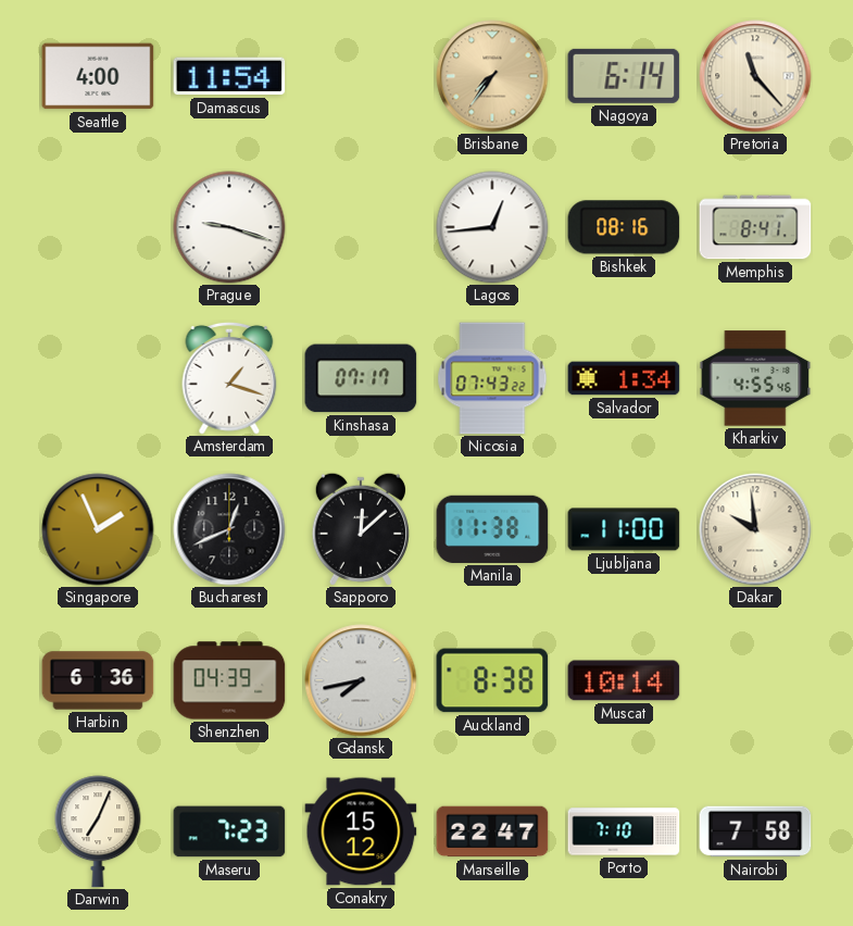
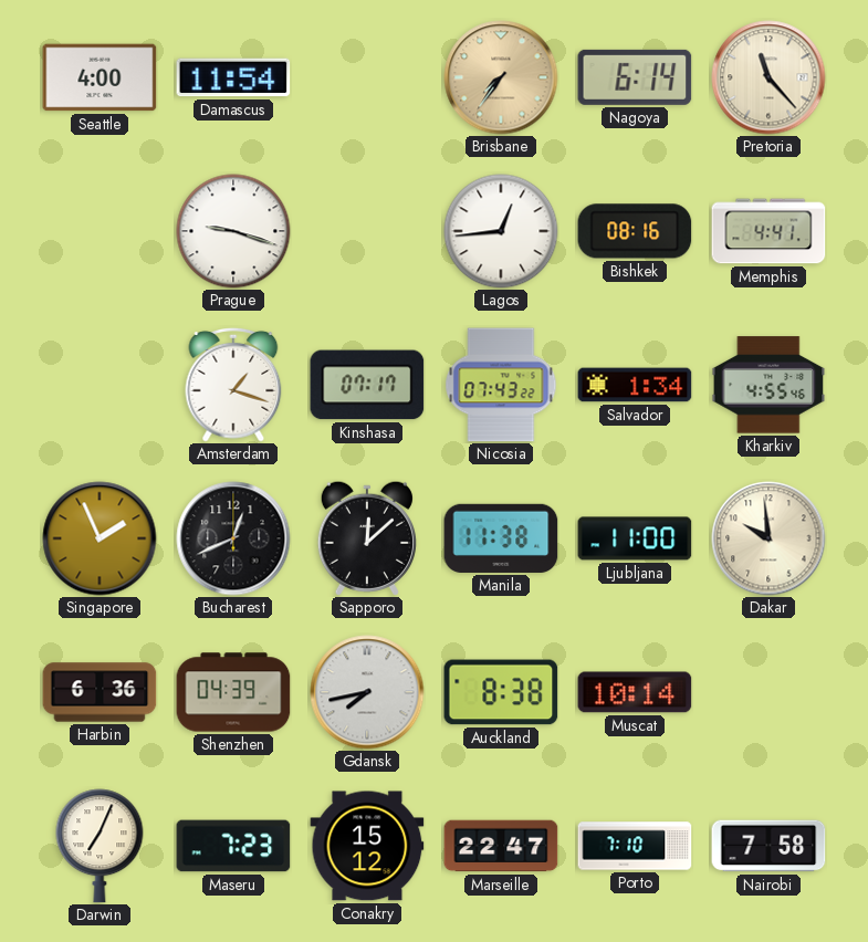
Memphis: 8:41 -> 4:41 (768, 231)
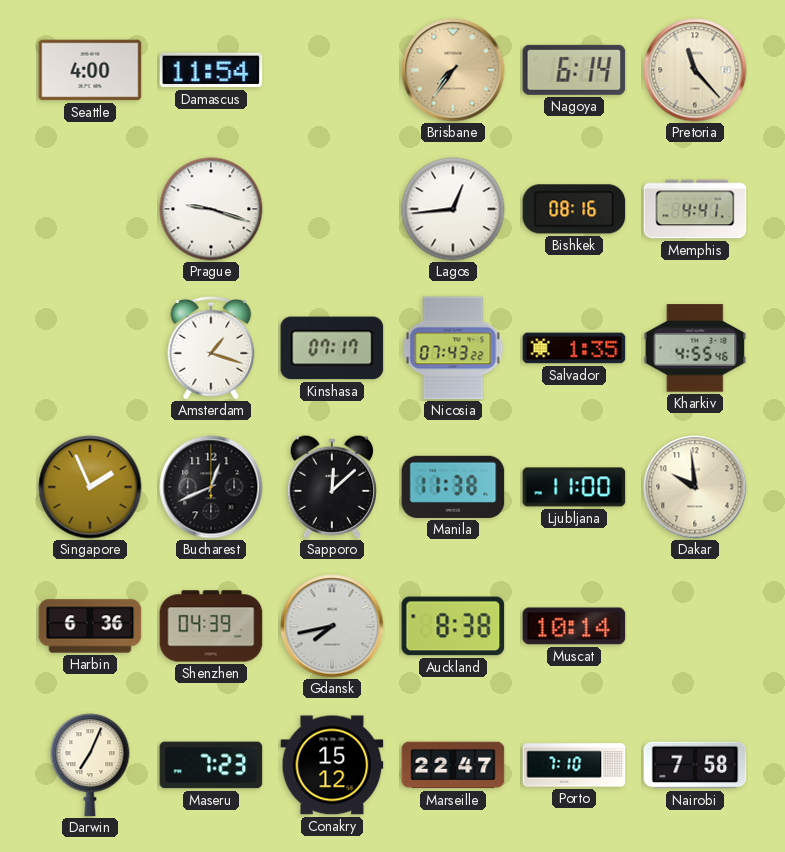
Salvador: 1:34 -> 1:35 (574, 348)
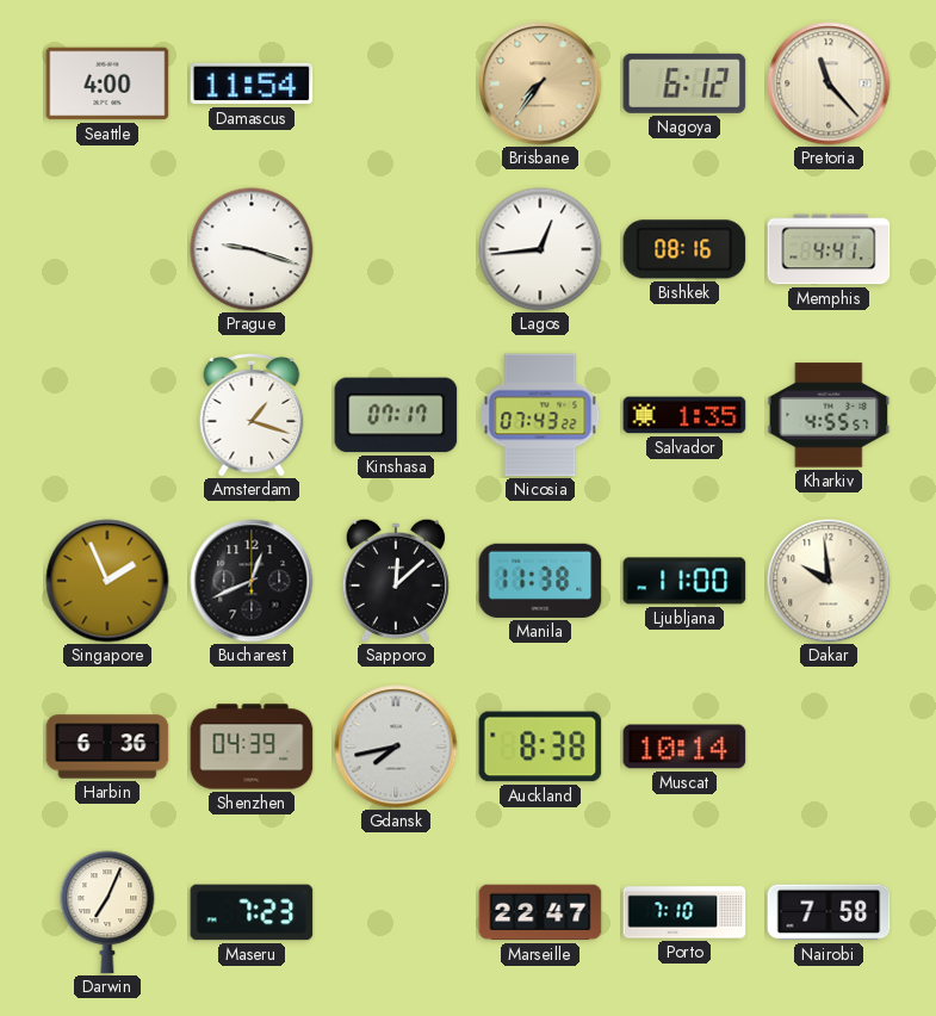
Nagoya: 6:14 -> 6:12 (684, 83)
Kharkiv: 4:55:46 -> 4:55:57 (829, 415)
Conakry: 15:12 -> none (332, 765)
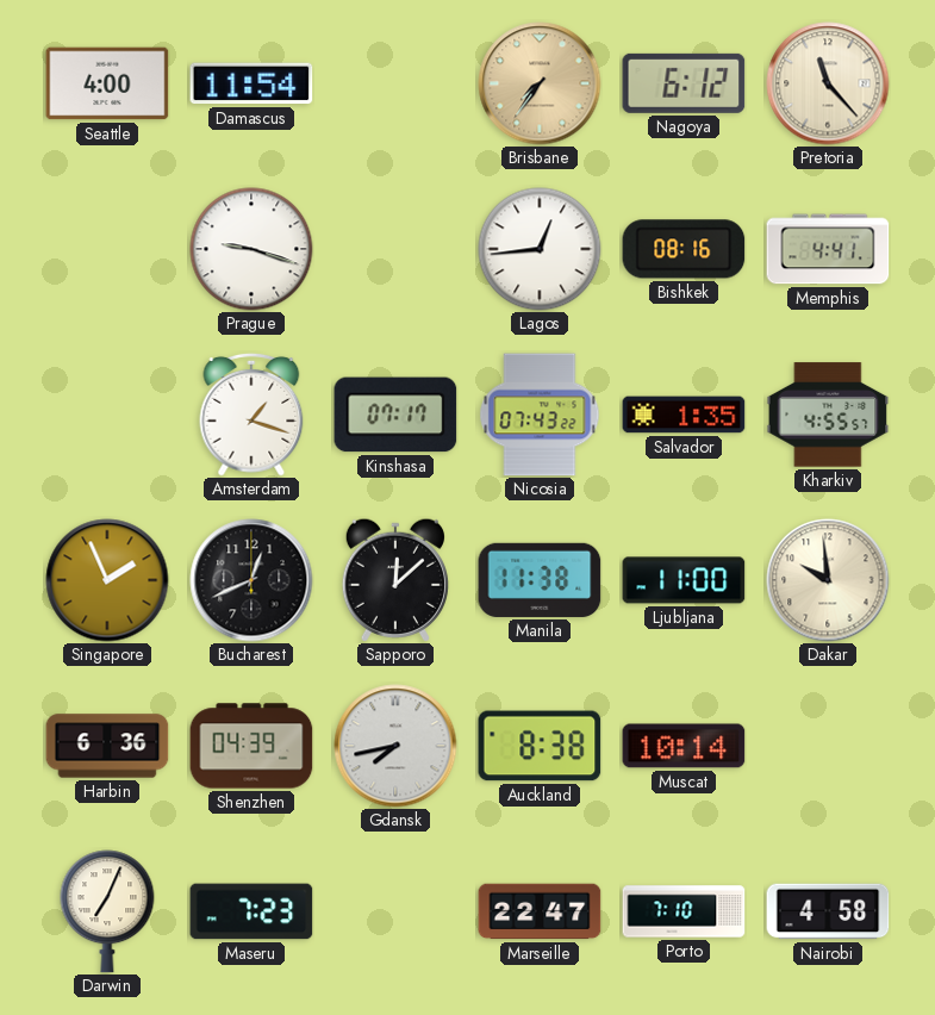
Nairobi: 7:58 -> 4:58 (828, 911)
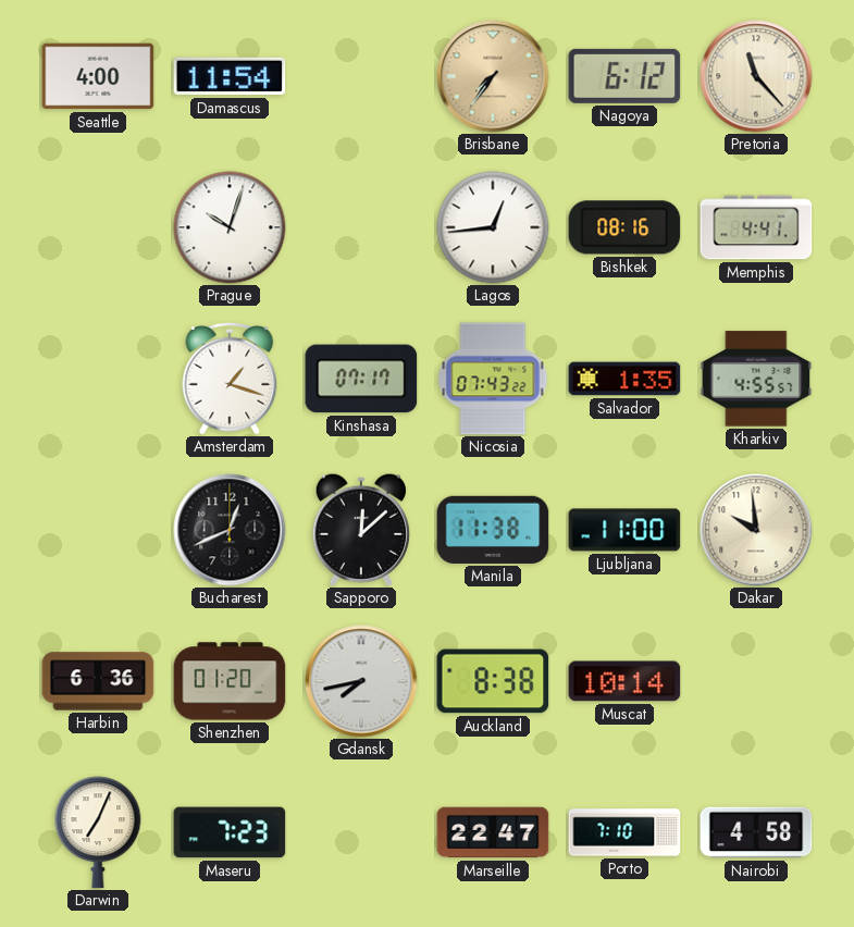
Prague: 9:18 -> 10:03 (230, 227)
Singapore: 1:56 -> none (107, 580)
Shenzhen: 04:39 -> 01:20 (230, 681)
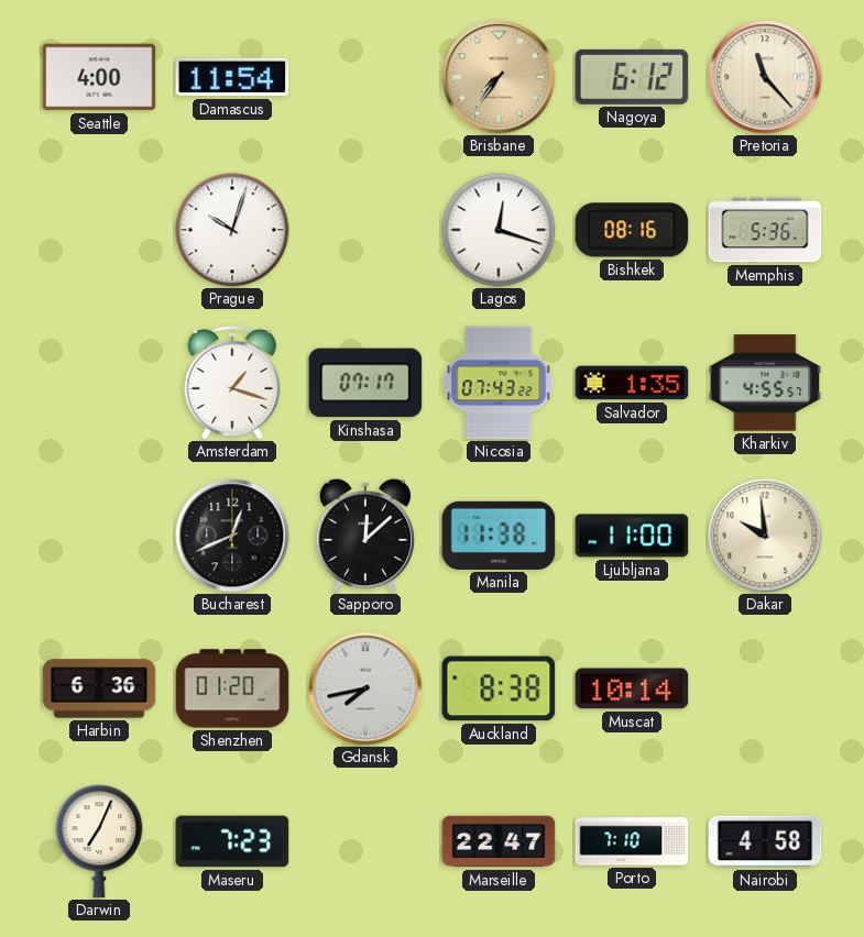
Lagos: 12:44 -> 12:18 (499, 230)
Memphis: 4:41 -> 5:36 (765, 230)
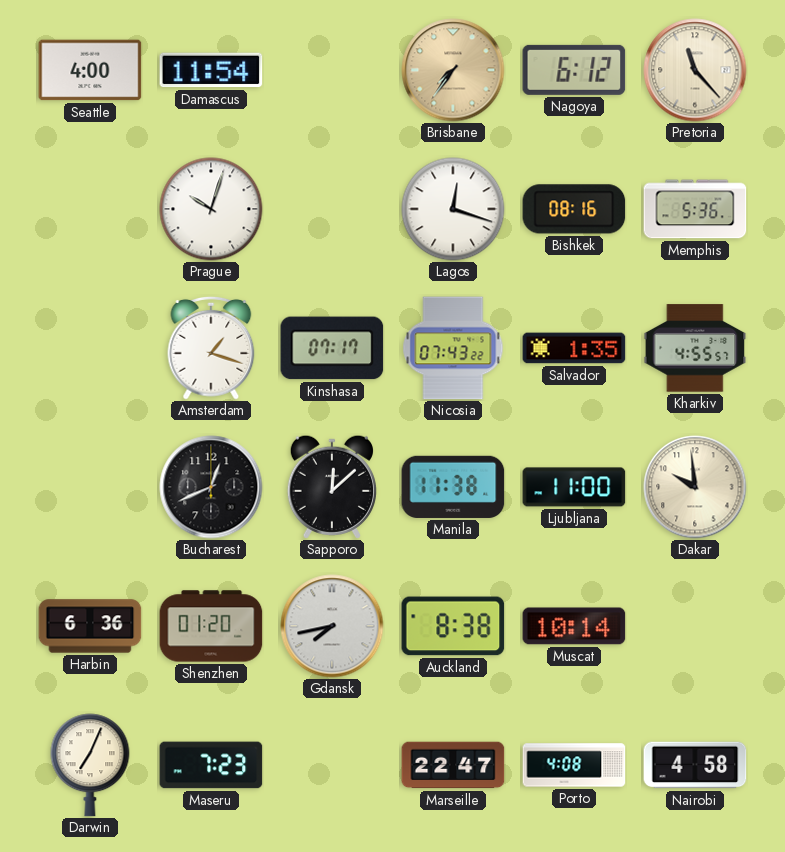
Porto: 7:10 -> 4:08 (574, 765)
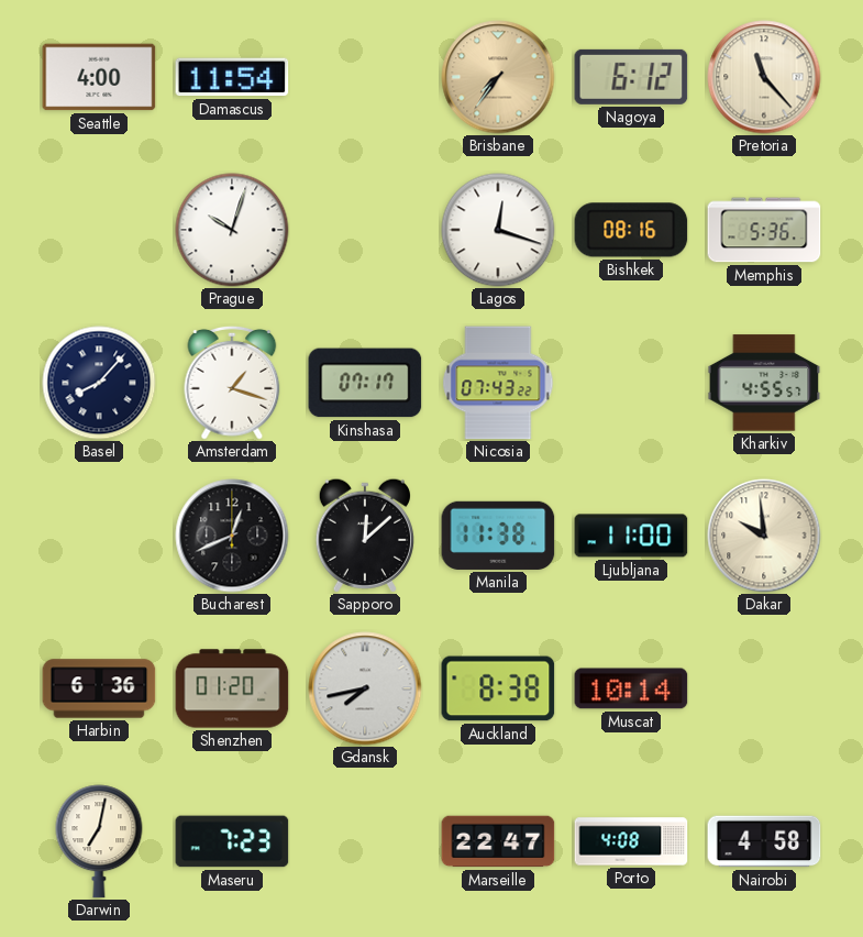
Basel: none -> 8:07 (99, 383)
Salvador: 1:35 -> none (574, 348)
Darwin: 7:04 -> 7:02 (99, 841)
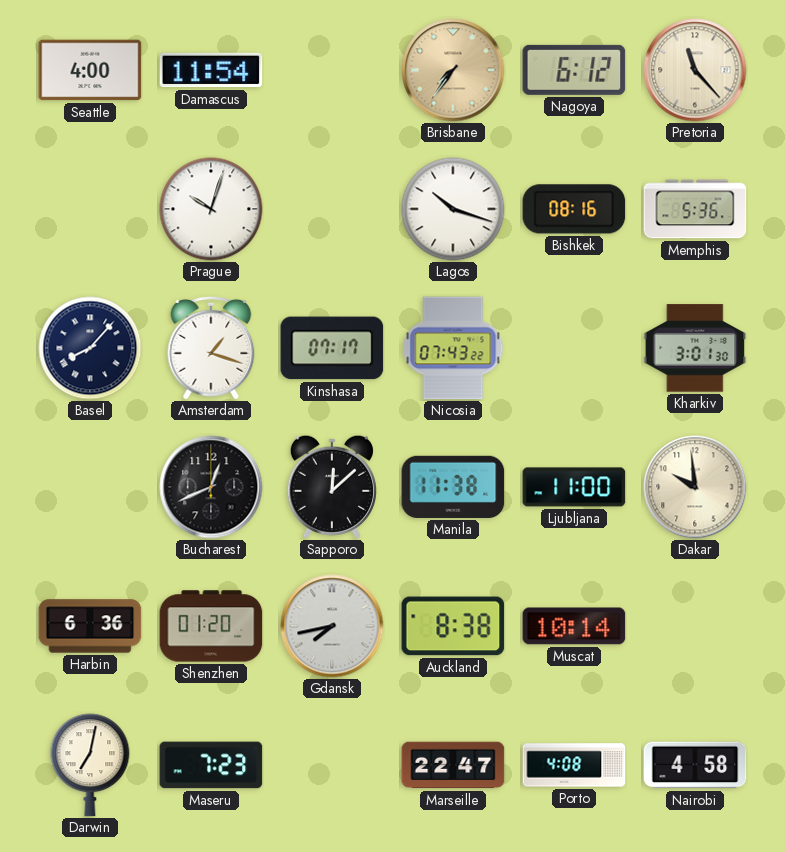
Lagos: 12:18 -> 10:18 (453, 209)
Kharkiv: 4:55 -> 3:01 (695, 348)
